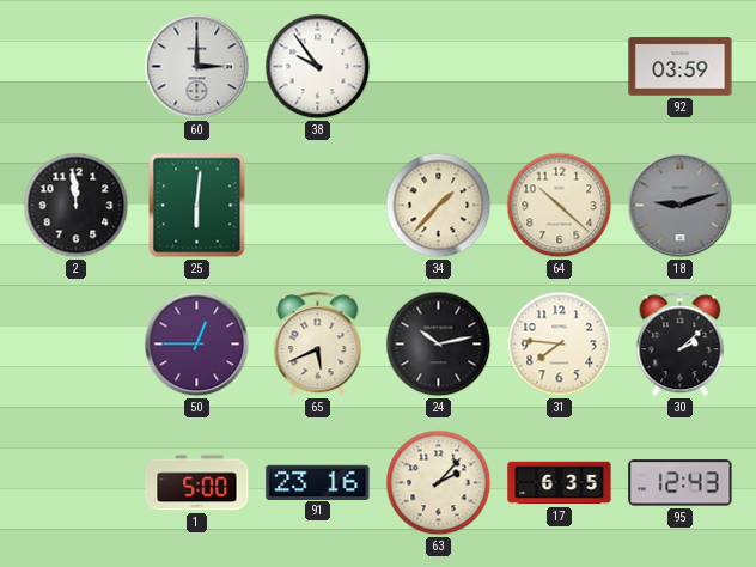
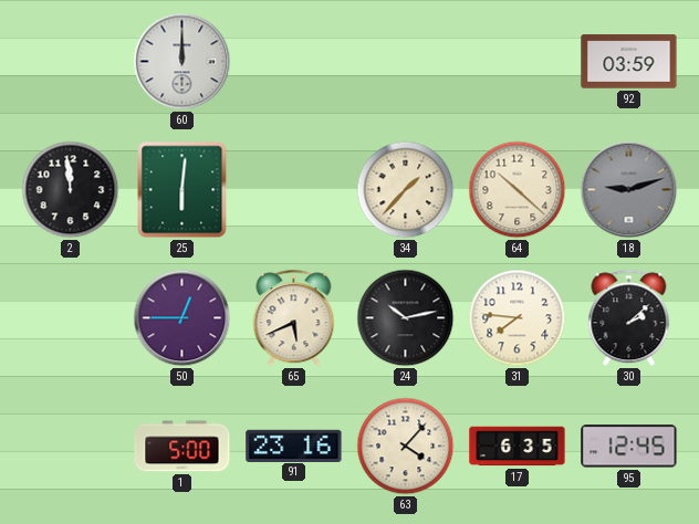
60: 3:00 -> 12:00 (182, 62)
38: 9:54 -> none (318, 67)
63: 2:07 -> 4:07 (406, 447)
95: 12:43 -> 12:45 (629, 447)
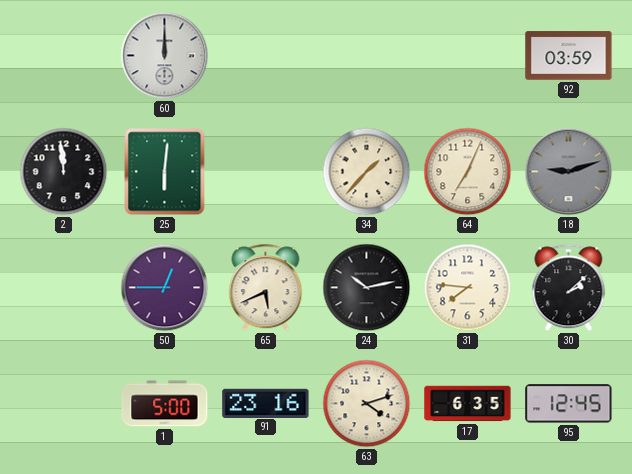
64: 10:22 -> 7:04 (468, 172)
63: 4:07 -> 4:12 (367, 404)
